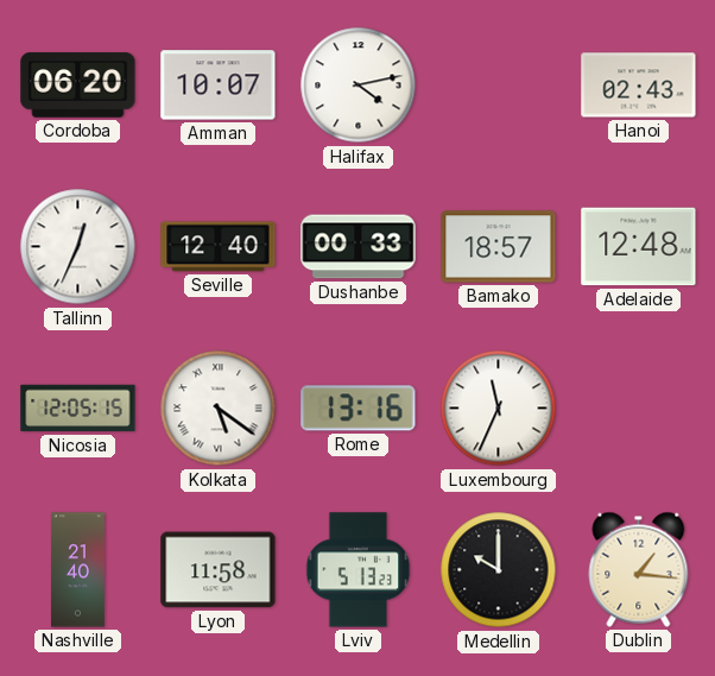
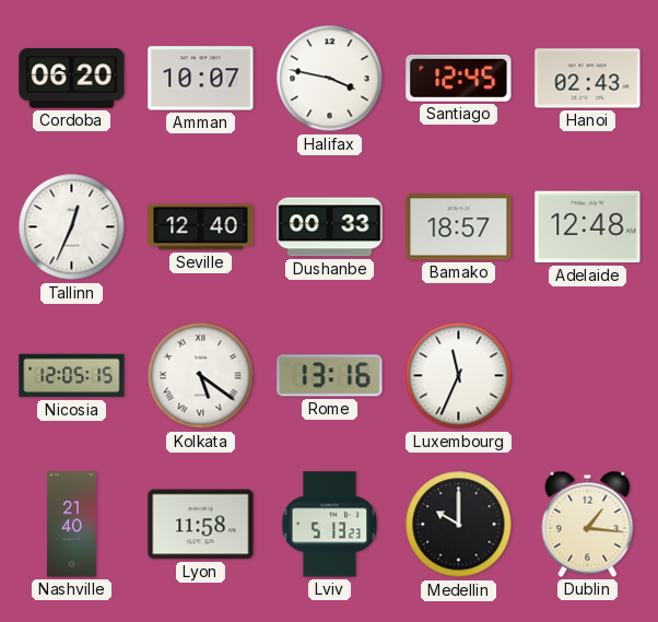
Halifax: 4:13 -> 3:47 (330, 79)
Santiago: none -> 12:45 (459, 78)
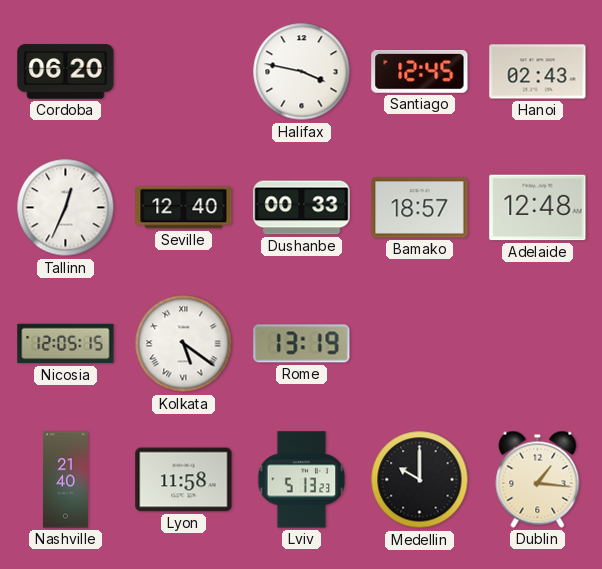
Amman: 10:07 -> none (201, 79)
Rome: 13:16 -> 13:19 (302, 344)
Luxembourg: 11:34 -> none (459, 376)
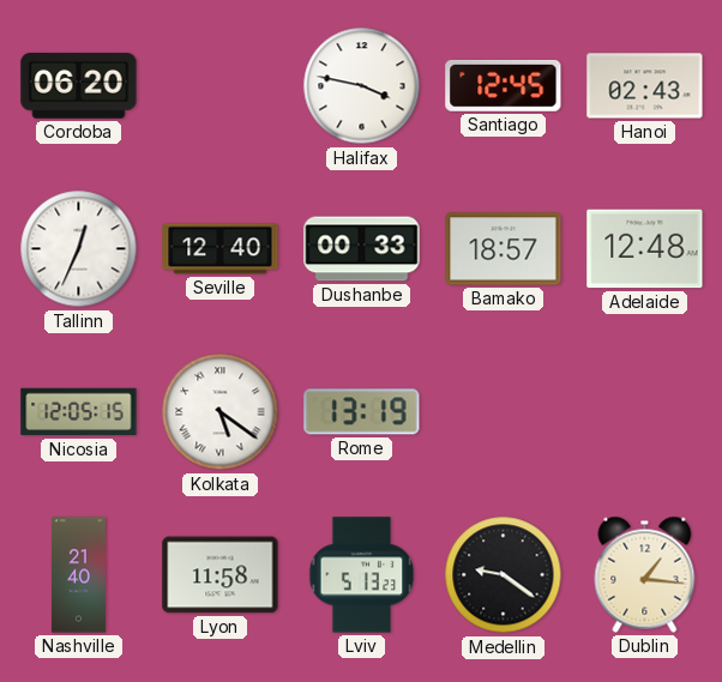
Medellin: 10:00 -> 9:21 (504, 575)
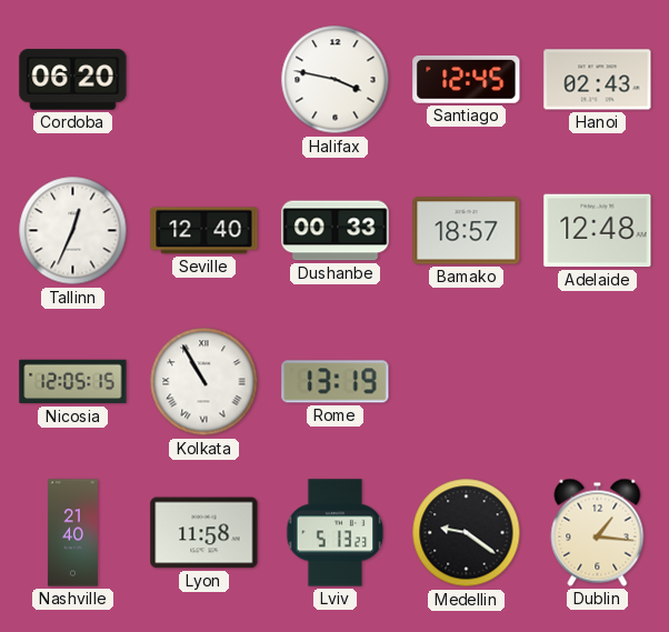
Kolkata: 5:21 -> 10:55 (204, 382)
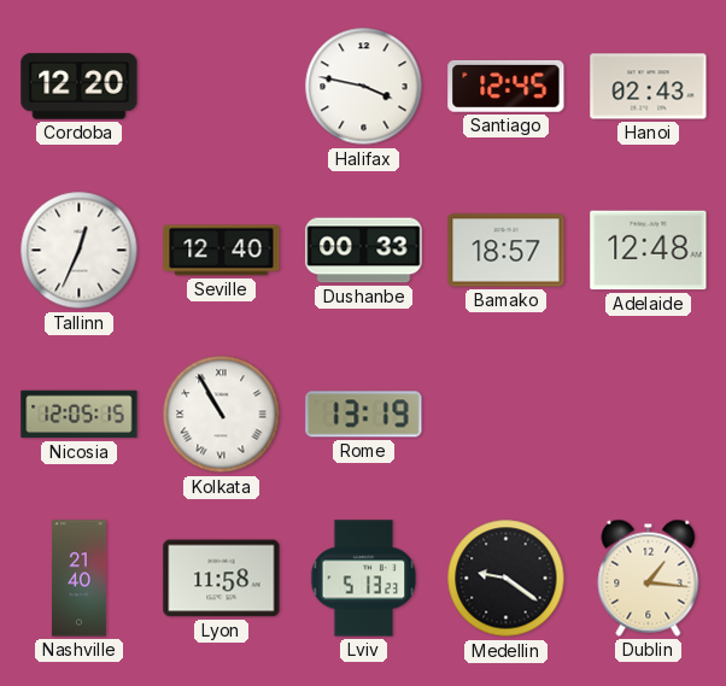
Cordoba: 06:20 -> 12:20 (80, 87)
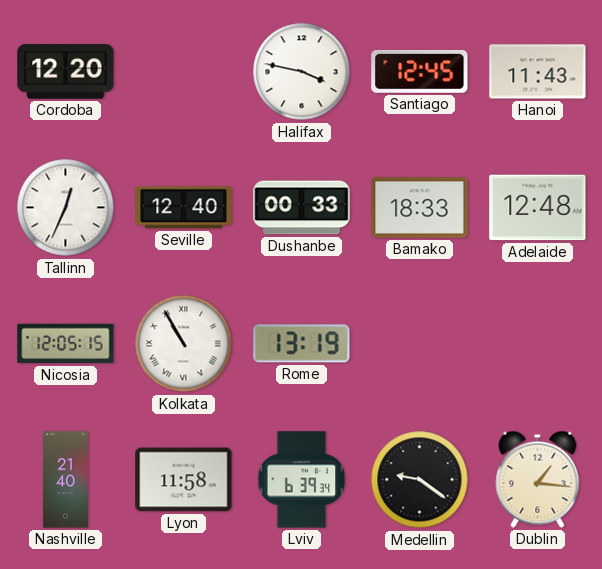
Hanoi: 02:43 -> 11:43 (538, 72)
Bamako: 18:57 -> 18:33 (420, 208)
Lviv: 5:13 -> 6:39 (302, 480)
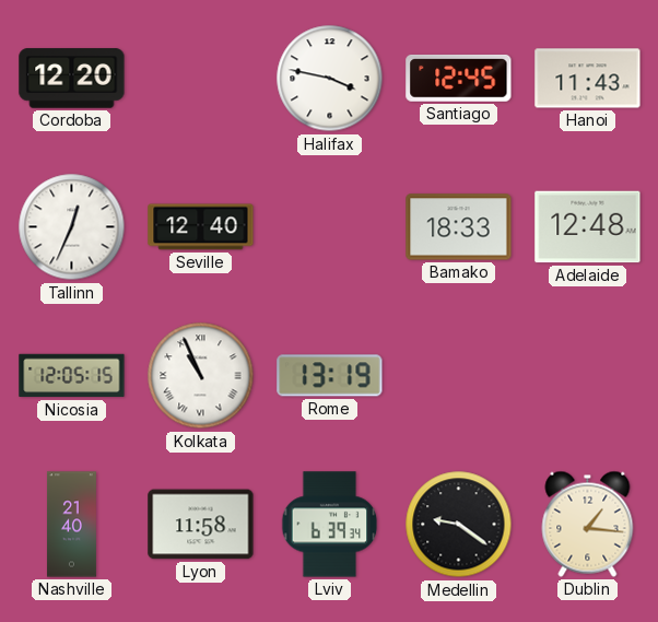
Dushanbe: 00:33 -> none (302, 208)
Kolkata: 10:55 -> 10:56 (201, 376)
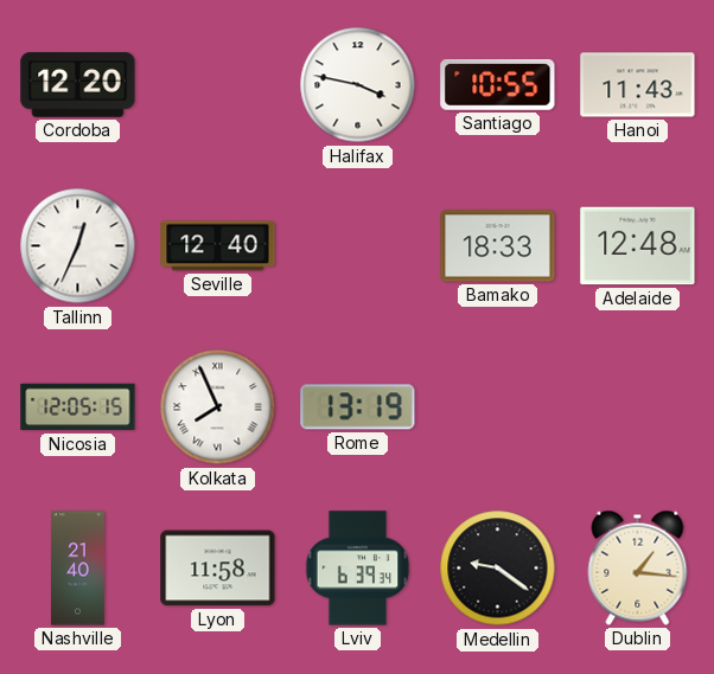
Santiago: 12:45 -> 10:55 (498, 84)
Kolkata: 10:56 -> 7:56 (218, 407)
